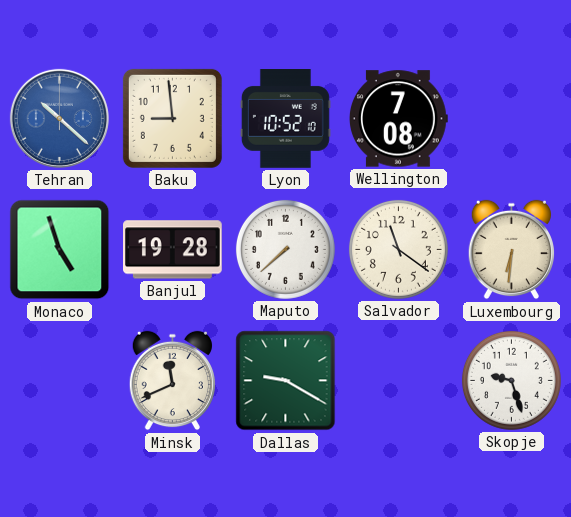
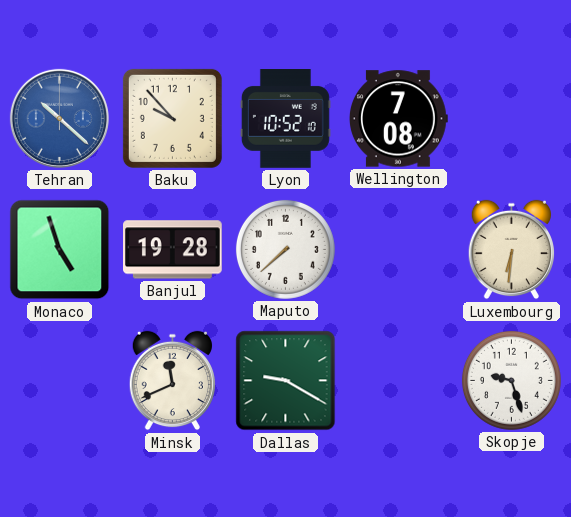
Baku: 8:59 -> 9:53 (172, 118)
Salvador: 11:21 -> none (398, 249)
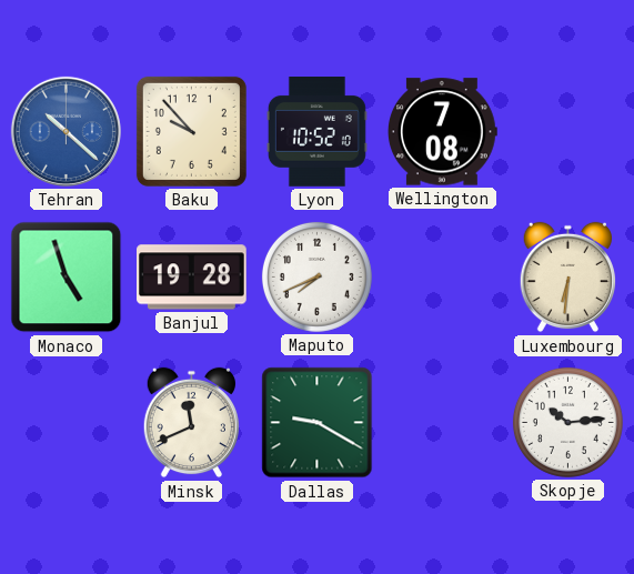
Maputo: 7:38 -> 7:41 (316, 276)
Skopje: 9:27 -> 10:14 (567, 422)
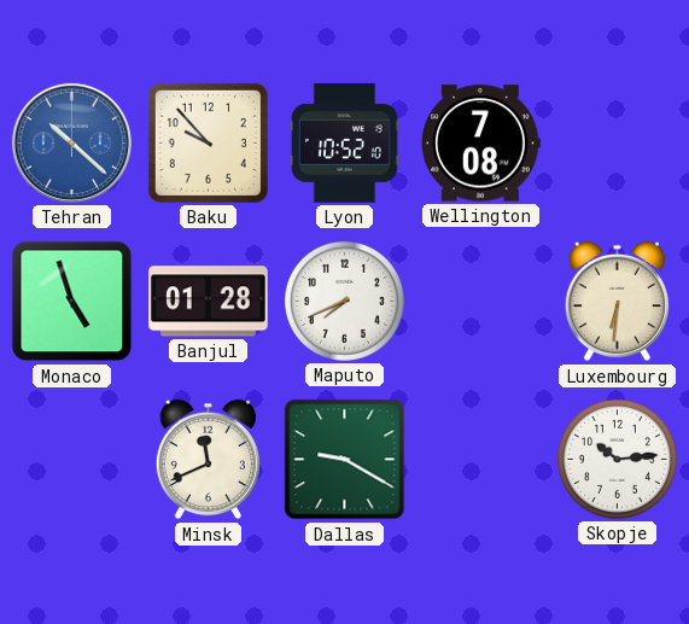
Banjul: 19:28 -> 01:28 (209, 302)
